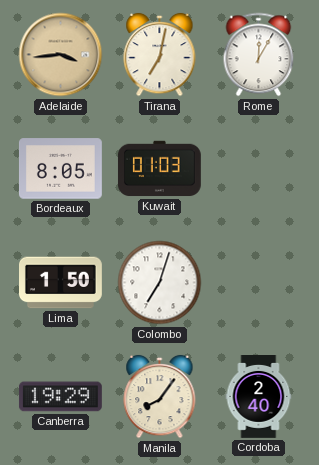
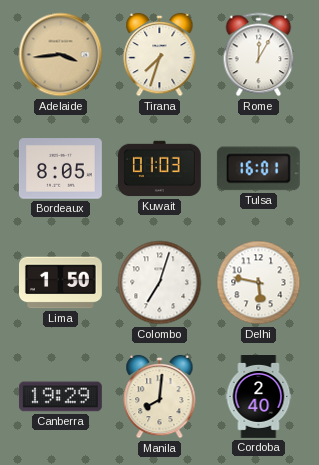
Tirana: 7:02 -> 7:33 (160, 55)
Tulsa: none -> 16:01 (258, 169)
Delhi: none -> 5:47 (259, 283)
Manila: 8:06 -> 8:01 (160, 397)
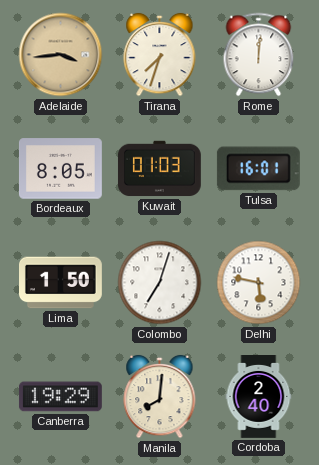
Rome: 12:05 -> 12:01 (259, 55)
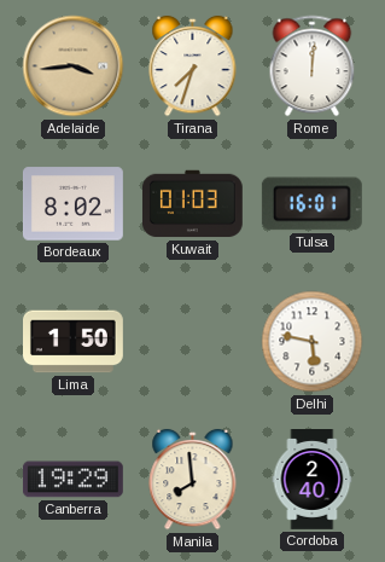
Bordeaux: 8:05 -> 8:02 (72, 204)
Colombo: 7:03 -> none (160, 283)
Manila: 8:01 -> 7:59 (193, 480)
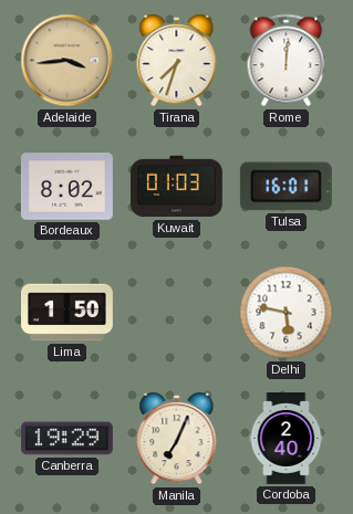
Manila: 7:59 -> 7:04 (177, 439)
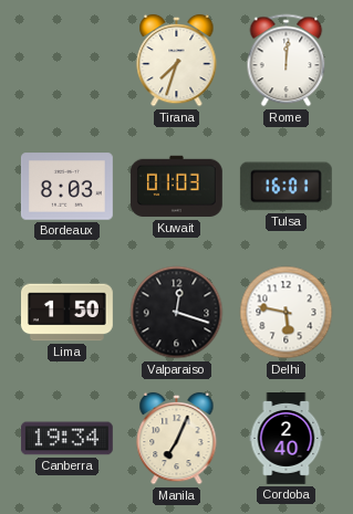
Adelaide: 3:44 -> none (68, 61)
Bordeaux: 8:02 -> 8:03 (66, 187)
Valparaiso: none -> 12:18 (177, 313)
Canberra: 19:29 -> 19:34 (66, 439)
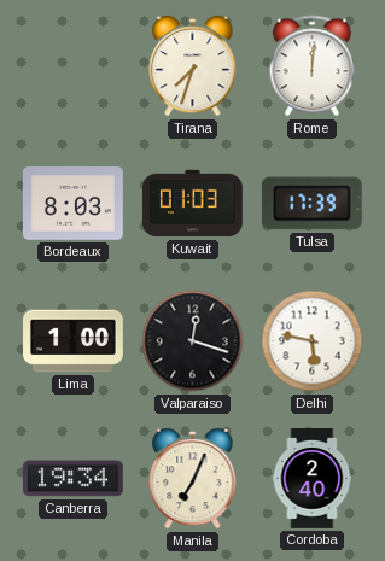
Tulsa: 16:01 -> 17:39 (311, 204)
Lima: 1:50 -> 1:00 (74, 341)
